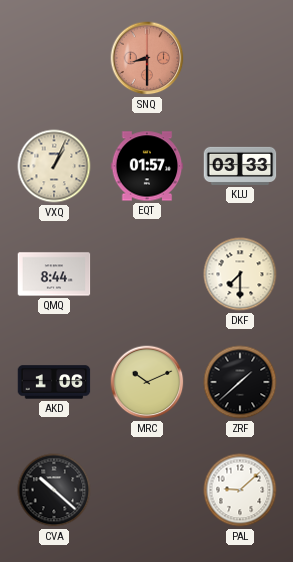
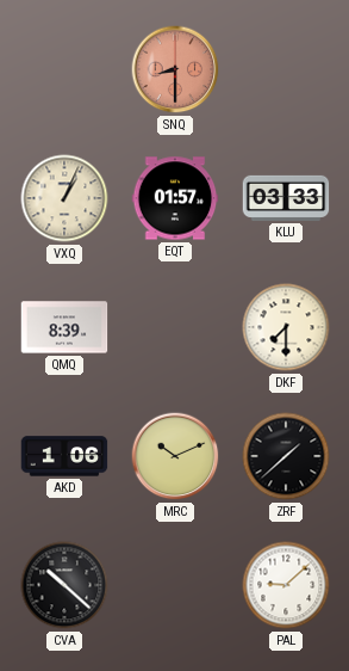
QMQ: 8:44 -> 8:39 (64, 327)
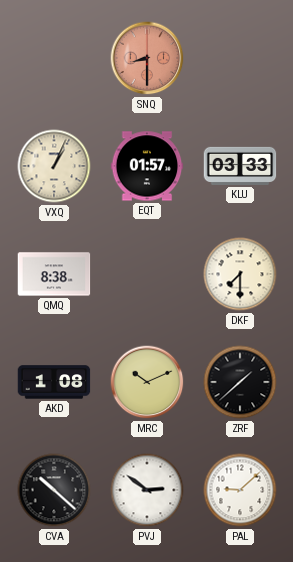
QMQ: 8:39 -> 8:38 (54, 274)
AKD: 1:06 -> 1:08 (54, 382)
PVJ: none -> 2:51 (147, 490)
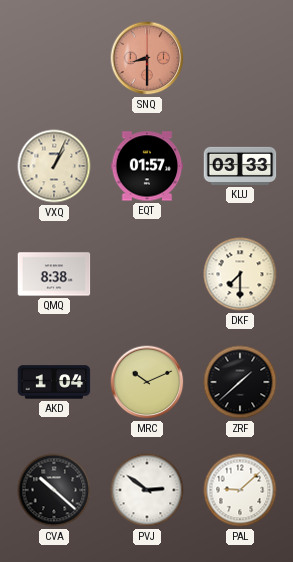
AKD: 1:08 -> 1:04 (54, 382)
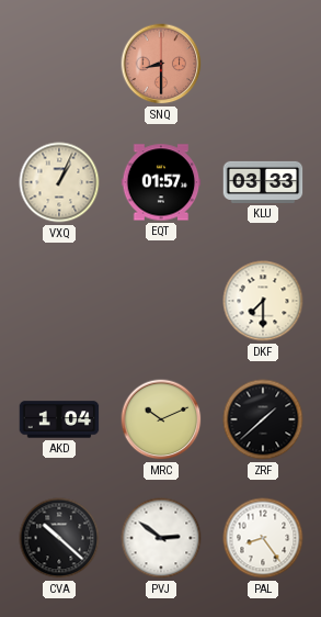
QMQ: 8:38 -> none (54, 274)
PAL: 9:08 -> 8:24 (263, 538)
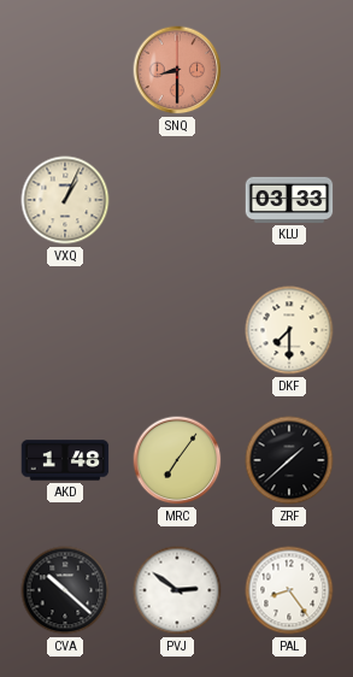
EQT: 01:57 -> none (161, 182)
AKD: 1:04 -> 1:48 (65, 460)
MRC: 10:11 -> 7:06 (177, 460)
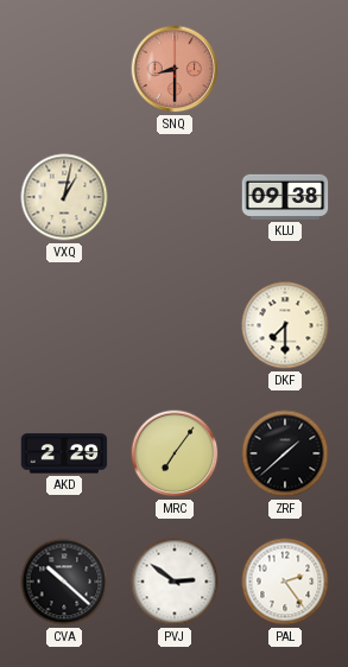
VXQ: 1:04 -> 1:02 (64, 197)
KLU: 03:33 -> 09:38 (285, 197)
AKD: 1:48 -> 2:29 (64, 453)
PAL: 8:24 -> 2:24 (285, 582)
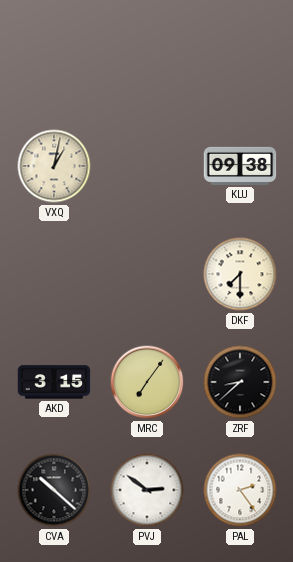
SNQ: 8:30 -> none (175, 69)
AKD: 2:29 -> 3:15 (54, 382)
ZRF: 1:38 -> 8:38 (240, 382)
